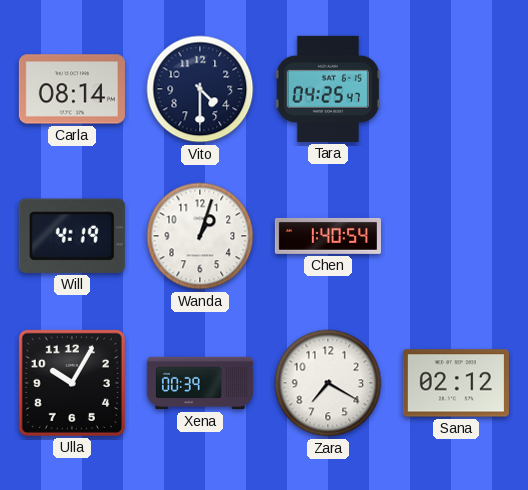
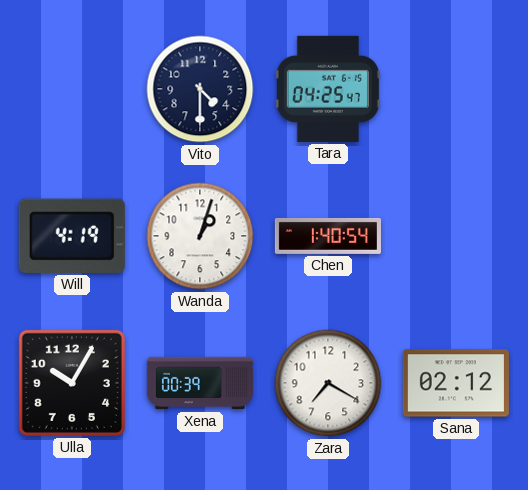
Carla: 08:14 -> none (72, 89)
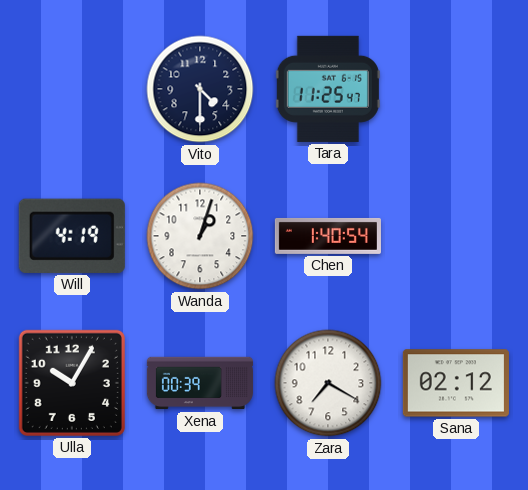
Tara: 04:25 -> 11:25 (328, 89)
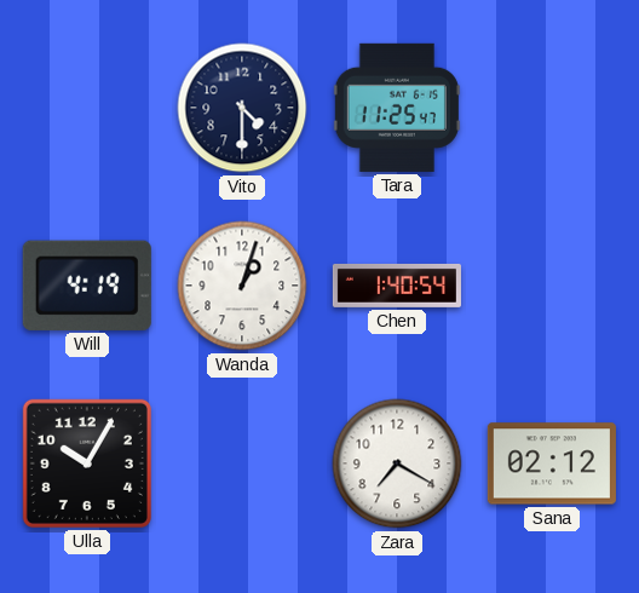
Xena: 00:39 -> none (200, 383)
